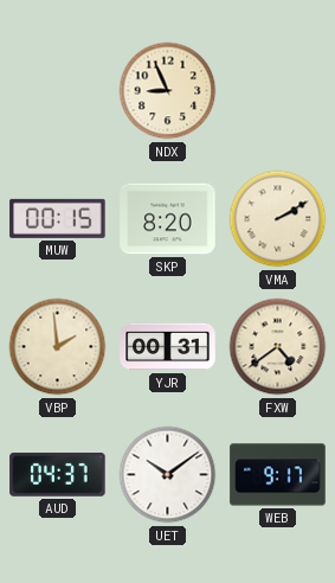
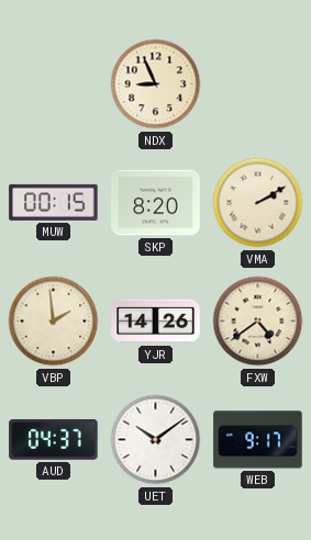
YJR: 00:31 -> 14:26 (156, 322)
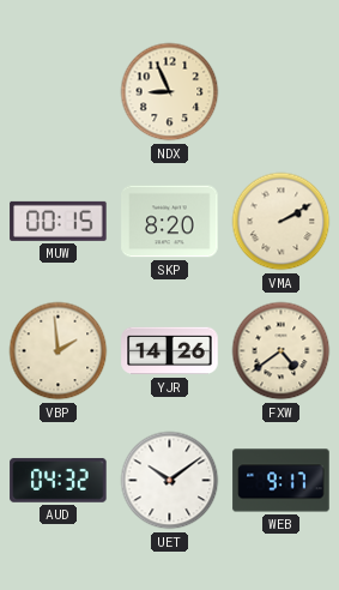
AUD: 04:37 -> 04:32 (59, 480)
